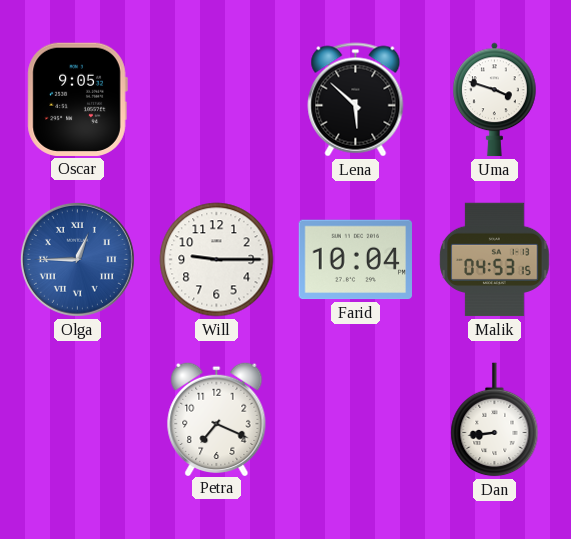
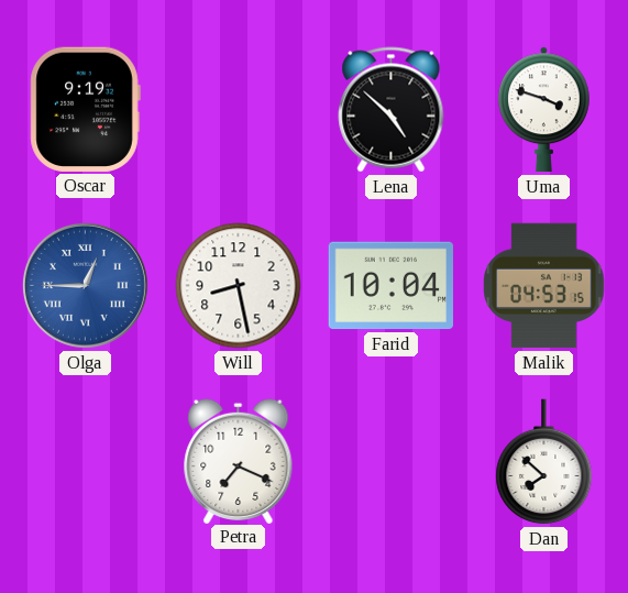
Oscar: 9:05 -> 9:19 (85, 109)
Lena: 5:52 -> 4:52 (392, 110)
Will: 9:15 -> 8:28 (239, 286)
Dan: 8:44 -> 7:52 (544, 462)
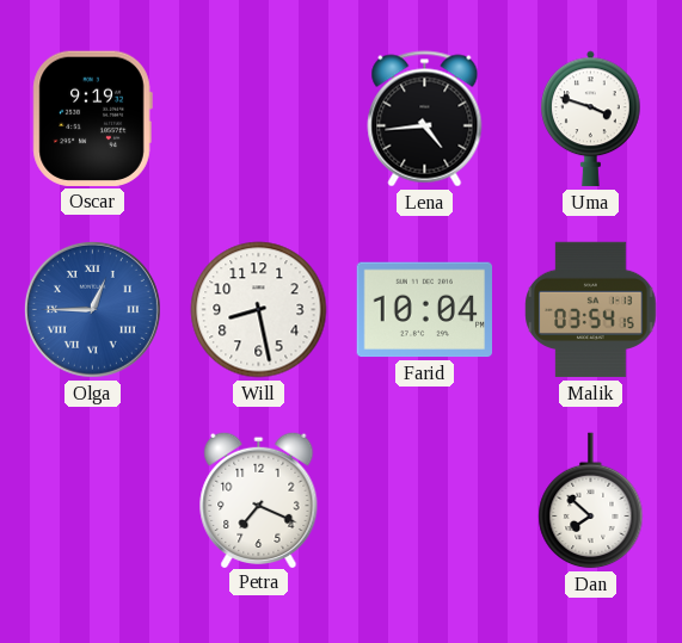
Lena: 4:52 -> 4:44 (425, 119)
Malik: 04:53 -> 03:54 (591, 310)
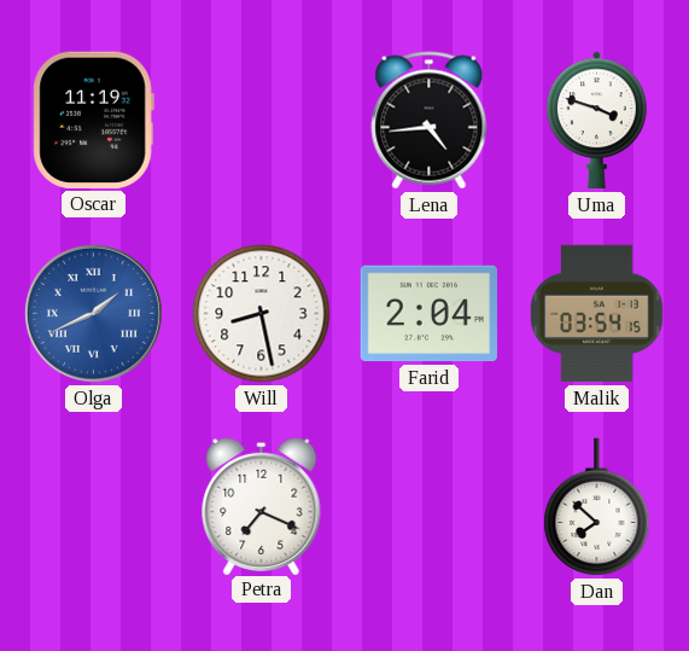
Oscar: 9:19 -> 11:19 (93, 120)
Olga: 12:45 -> 1:41 (93, 313)
Farid: 10:04 -> 2:04 (428, 314)
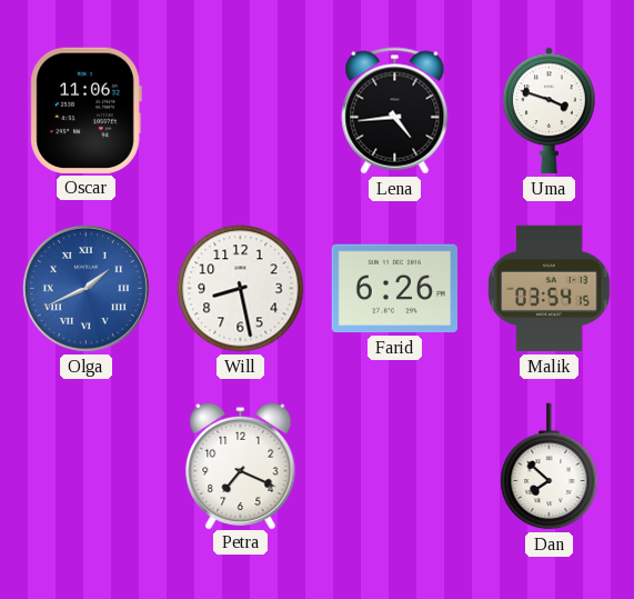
Oscar: 11:19 -> 11:06 (85, 110)
Farid: 2:04 -> 6:26 (394, 289)
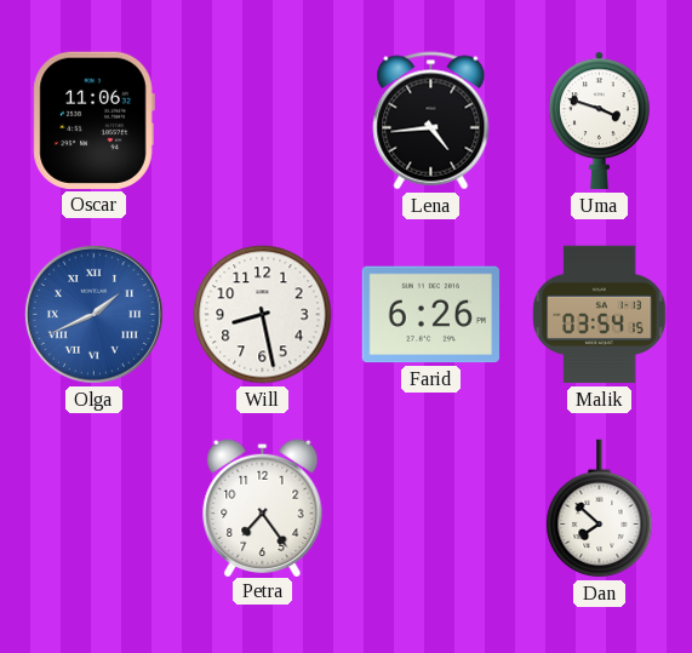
Petra: 7:19 -> 7:24 (263, 506)
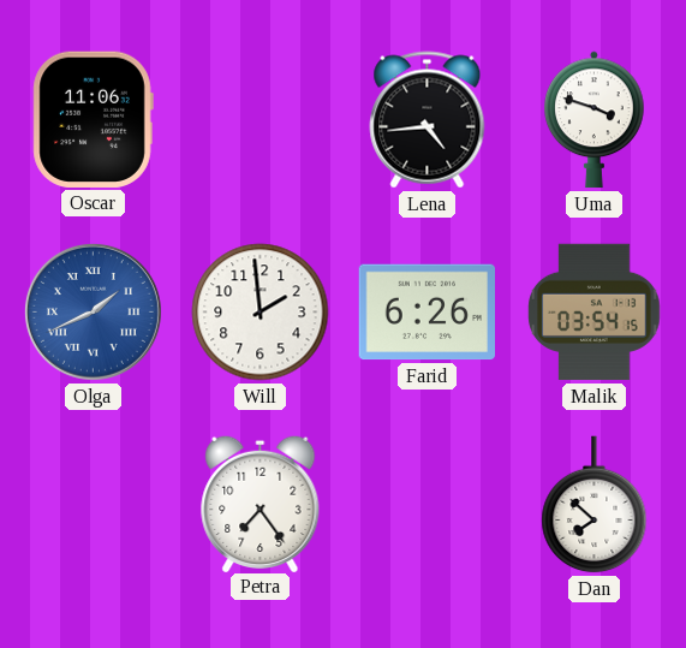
Will: 8:28 -> 1:59 (261, 313)
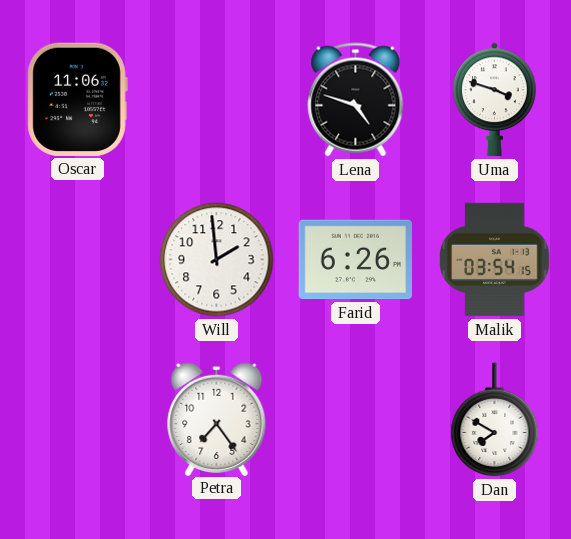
Lena: 4:44 -> 4:48 (356, 100)
Olga: 1:41 -> none (93, 311)
Dan: 7:52 -> 7:50 (495, 420)
